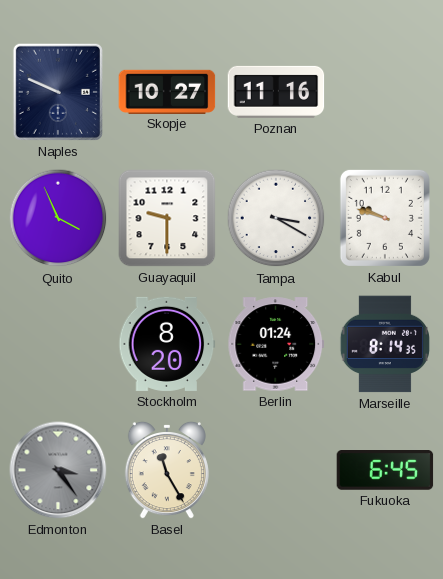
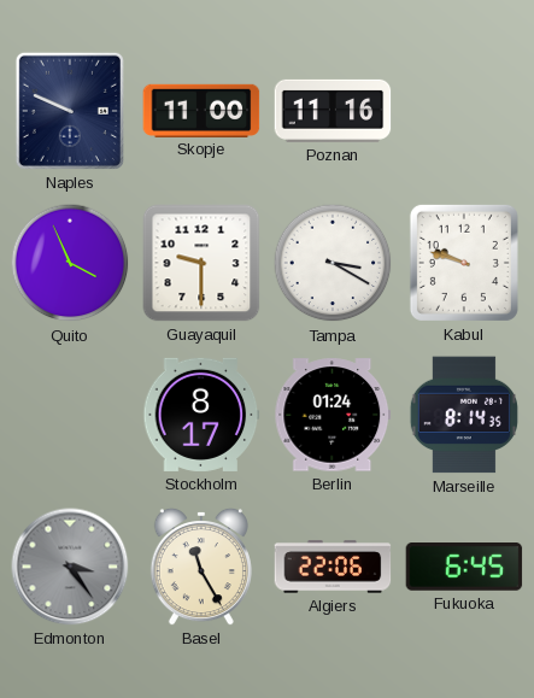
Skopje: 10:27 -> 11:00 (201, 110)
Stockholm: 8:20 -> 8:17 (201, 415)
Algiers: none -> 22:06 (333, 567)
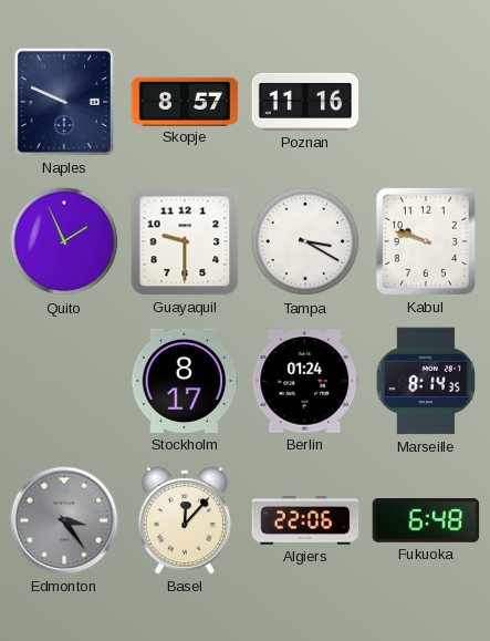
Skopje: 11:00 -> 8:57 (185, 101)
Quito: 3:56 -> 1:56 (64, 241)
Basel: 11:25 -> 12:07 (185, 520)
Fukuoka: 6:45 -> 6:48 (426, 521)
